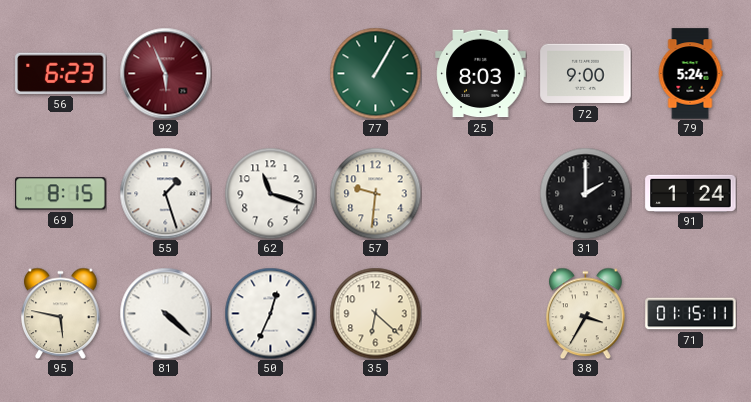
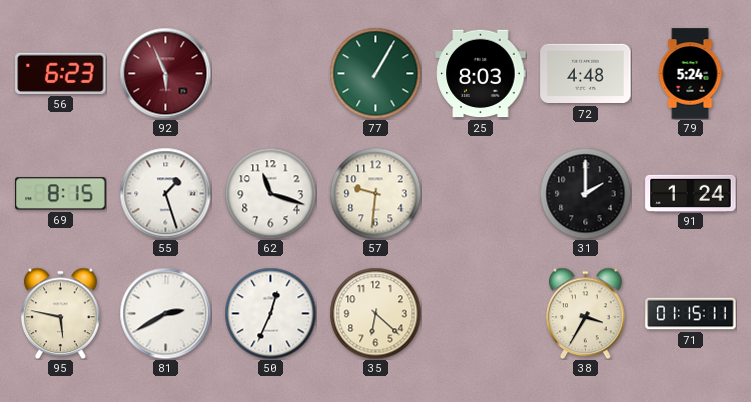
72: 9:00 -> 4:48 (586, 74)
81: 4:22 -> 2:40 (165, 313)
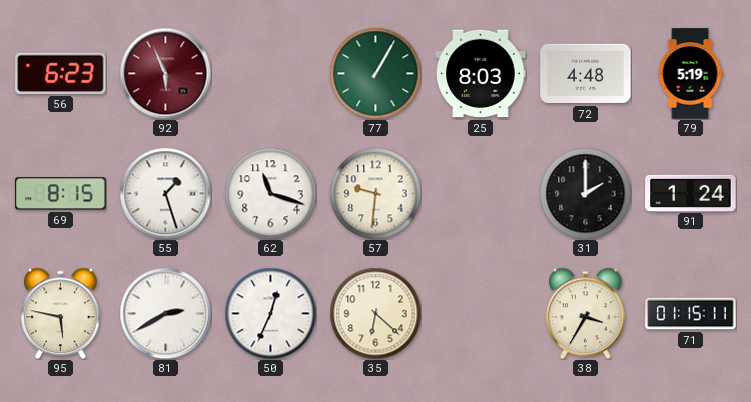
79: 5:24 -> 5:19 (690, 74)
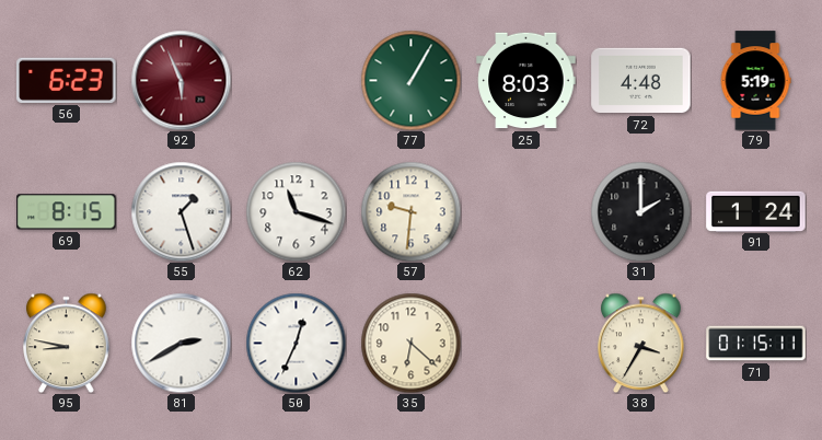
95: 5:47 -> 8:47 (67, 343)
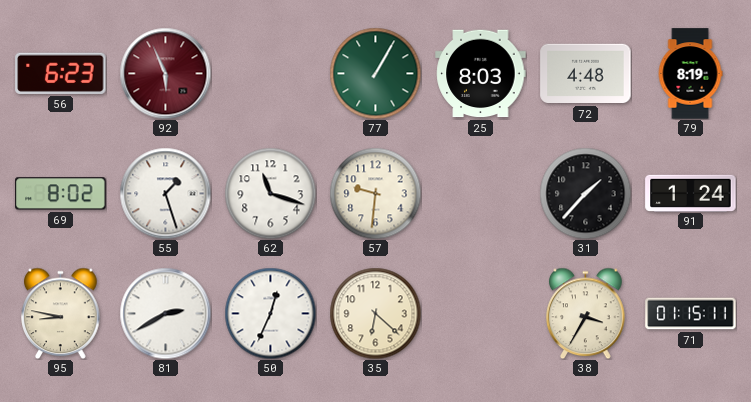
79: 5:19 -> 8:19 (690, 74)
69: 8:15 -> 8:02 (61, 194)
31: 2:00 -> 1:37 (585, 193)
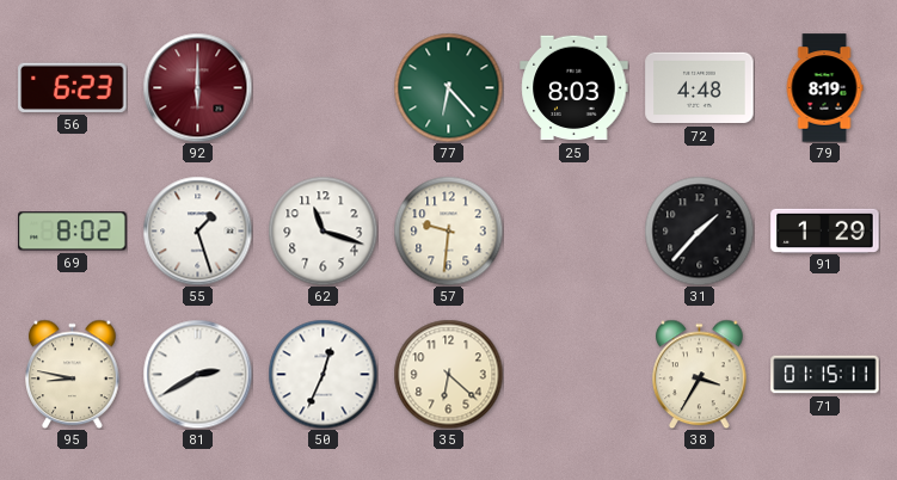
92: 5:56 -> 6:00 (197, 87)
77: 1:05 -> 6:23 (448, 87)
91: 1:24 -> 1:29 (825, 230)
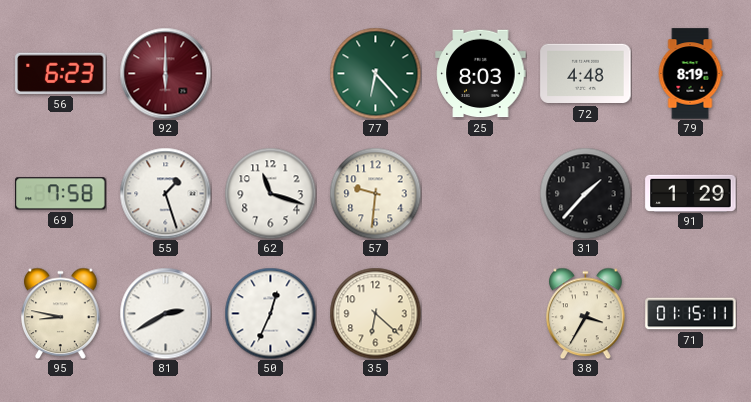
69: 8:02 -> 7:58 (61, 194)
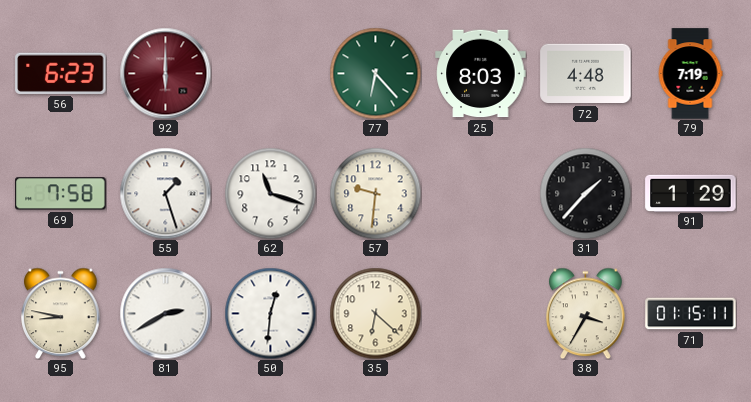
79: 8:19 -> 7:19 (690, 74)
50: 12:34 -> 12:31 (270, 313)
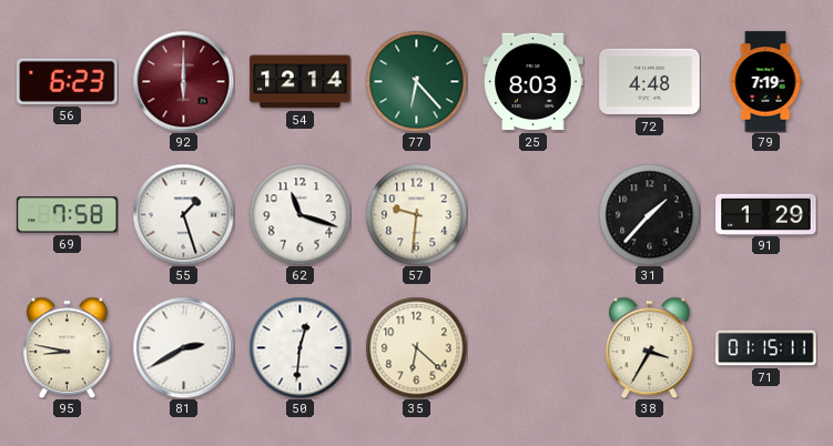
54: none -> 12:14 (301, 82)
